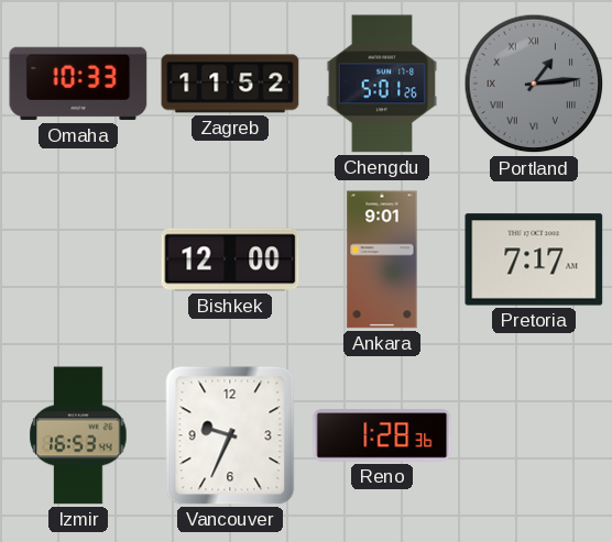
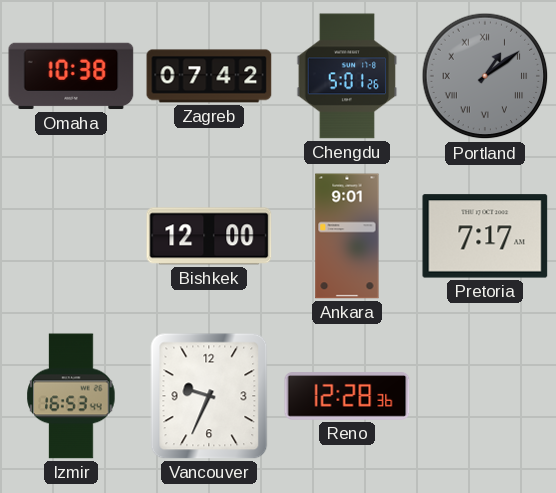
Omaha: 10:33 -> 10:38 (71, 76)
Zagreb: 11:52 -> 07:42 (209, 76)
Portland: 1:14 -> 1:09 (485, 76)
Reno: 1:28 -> 12:28 (347, 396)
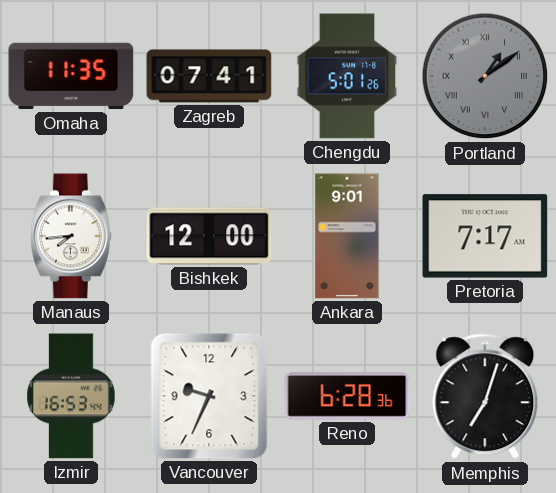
Omaha: 10:38 -> 11:35 (71, 76)
Zagreb: 07:42 -> 07:41 (209, 76)
Manaus: none -> 7:44 (72, 236)
Reno: 12:28 -> 6:28 (347, 396)
Memphis: none -> 7:03 (485, 397)
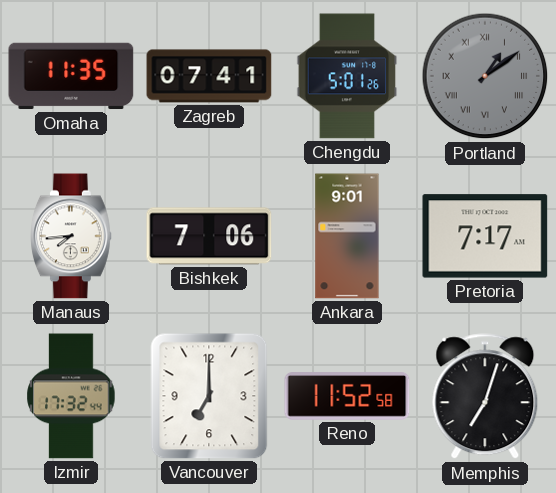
Bishkek: 12:00 -> 7:06 (209, 236)
Izmir: 16:53 -> 17:32 (71, 396)
Vancouver: 9:34 -> 7:00 (209, 396)
Reno: 6:28 -> 11:52 (347, 396)
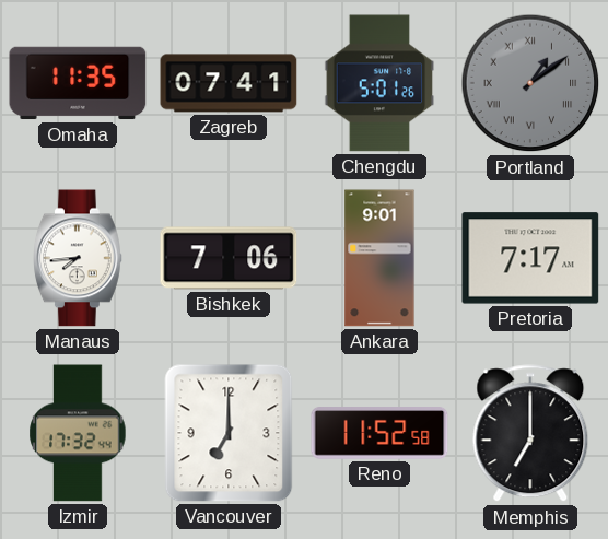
Memphis: 7:03 -> 7:00 (530, 434)
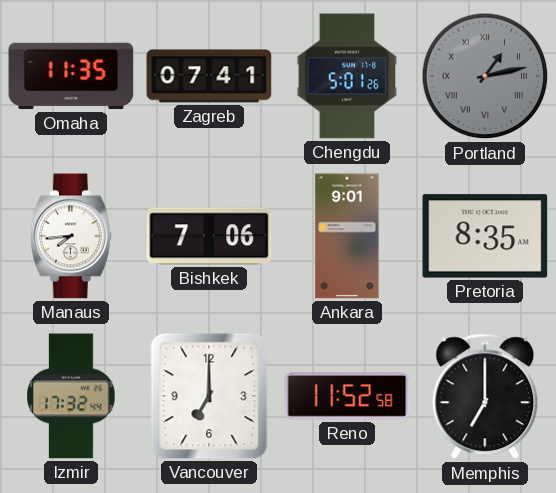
Portland: 1:09 -> 1:13 (485, 76)
Pretoria: 7:17 -> 8:35 (485, 236)
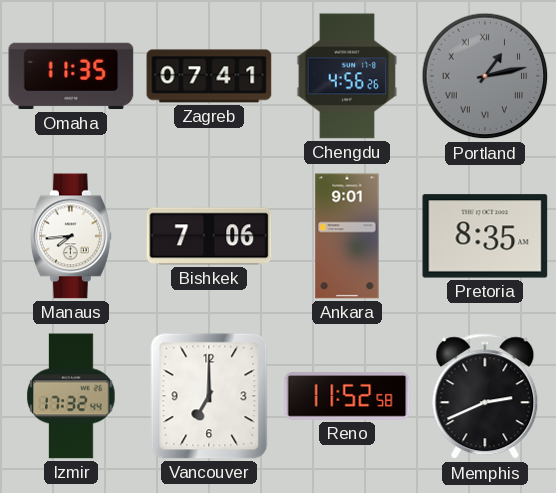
Chengdu: 5:01 -> 4:56 (347, 76)
Memphis: 7:00 -> 2:41 (485, 397)
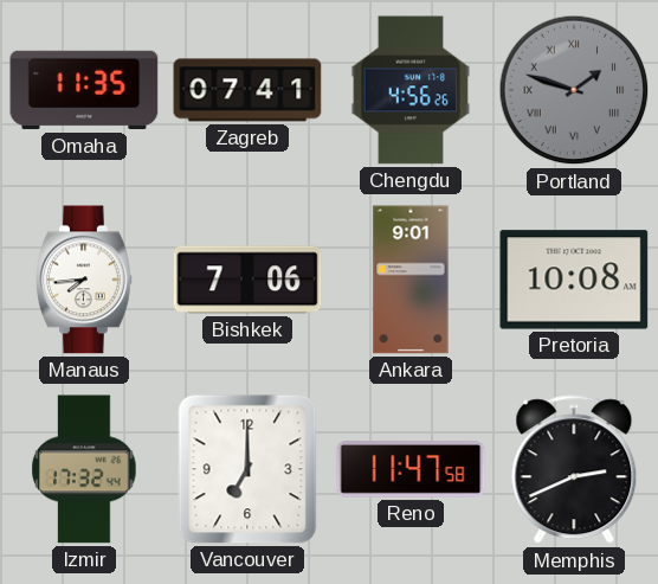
Portland: 1:13 -> 1:48 (574, 90)
Pretoria: 8:35 -> 10:08 (574, 280)
Reno: 11:52 -> 11:47 (411, 469)
